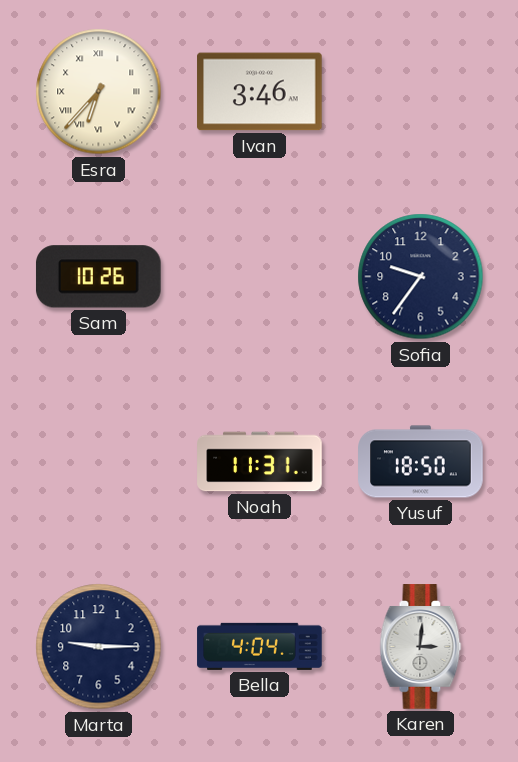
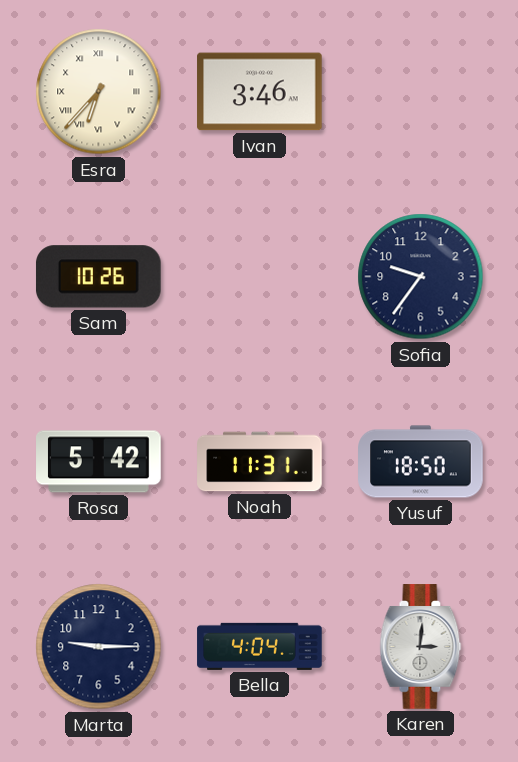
Rosa: none -> 5:42 (99, 462)
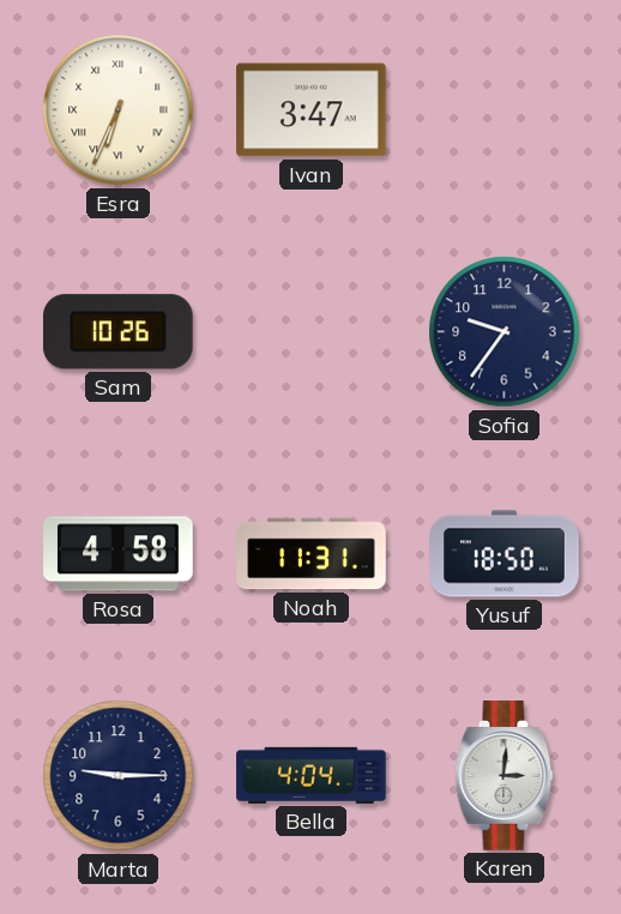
Esra: 6:37 -> 6:34 (119, 110)
Ivan: 3:46 -> 3:47 (312, 110)
Rosa: 5:42 -> 4:58 (119, 554)
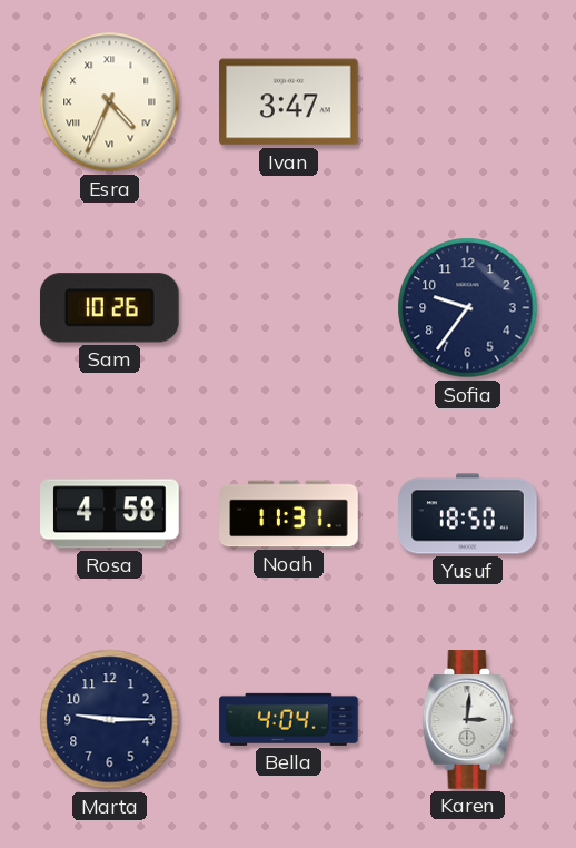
Esra: 6:34 -> 4:34 (110, 102)
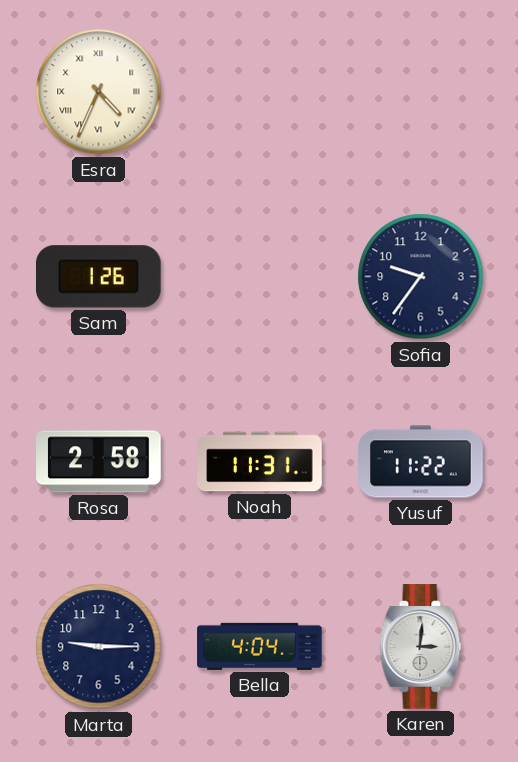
Ivan: 3:47 -> none (289, 102)
Sam: 10:26 -> 1:26 (99, 277)
Rosa: 4:58 -> 2:58 (99, 462)
Yusuf: 18:50 -> 11:22 (421, 462)
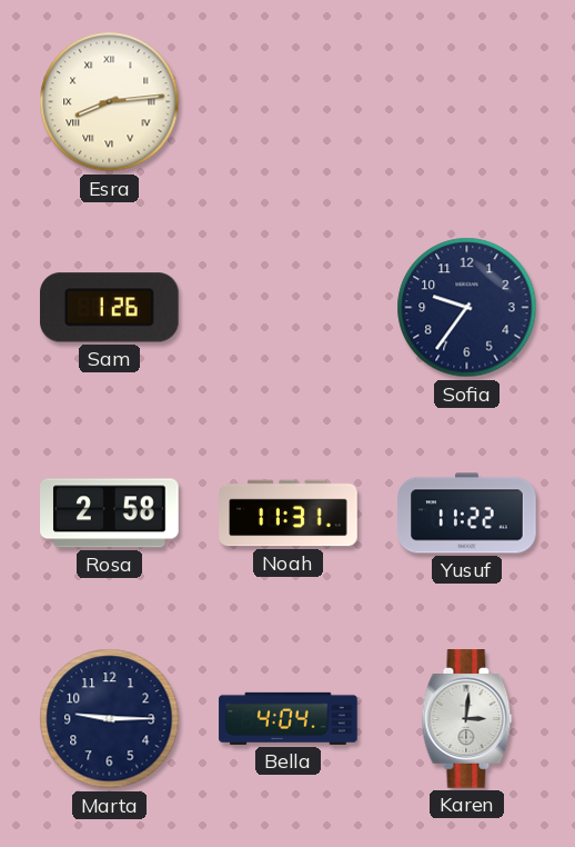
Esra: 4:34 -> 8:14 (110, 102)
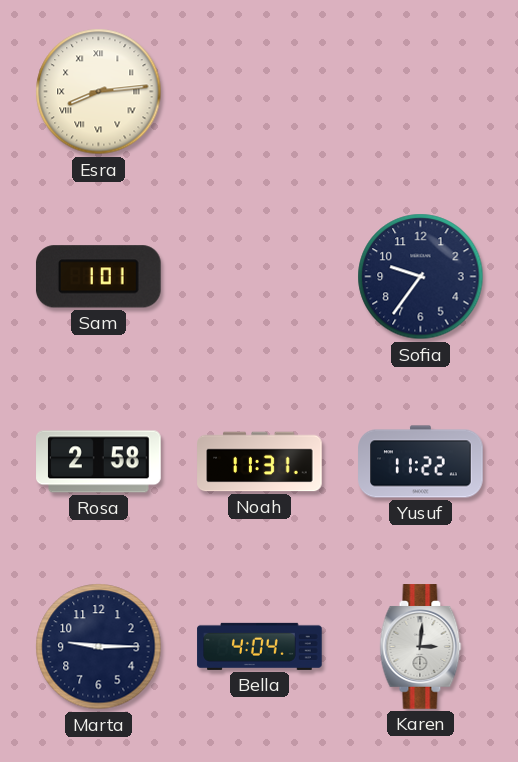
Sam: 1:26 -> 1:01 (99, 277)
